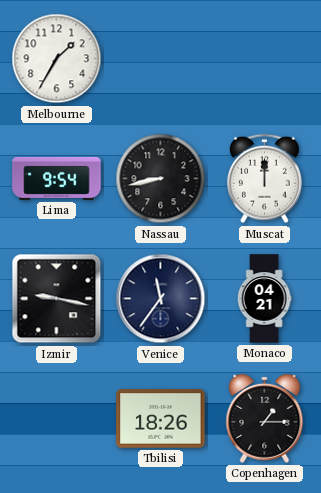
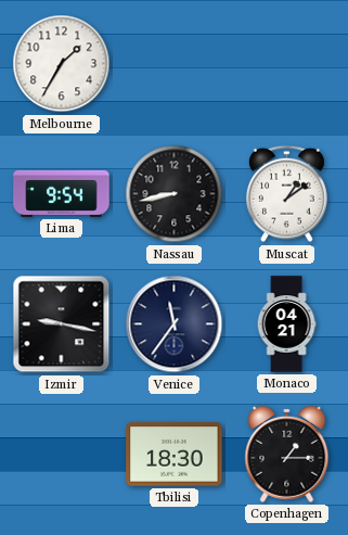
Muscat: 12:00 -> 1:09 (286, 194)
Tbilisi: 18:26 -> 18:30 (175, 455)
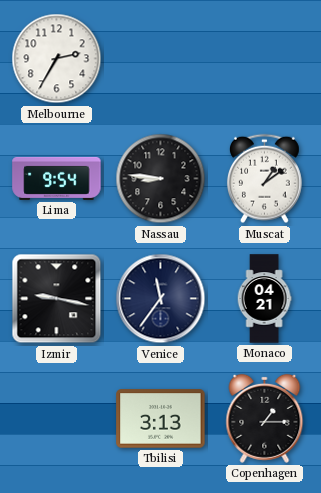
Melbourne: 1:35 -> 2:35 (57, 59)
Nassau: 8:43 -> 8:46 (161, 179)
Tbilisi: 18:30 -> 3:13 (161, 419)
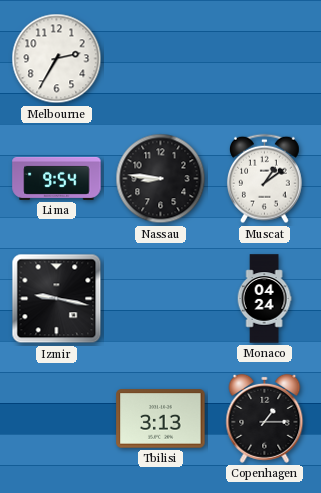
Venice: 11:36 -> none (161, 299)
Monaco: 04:21 -> 04:24 (264, 299)
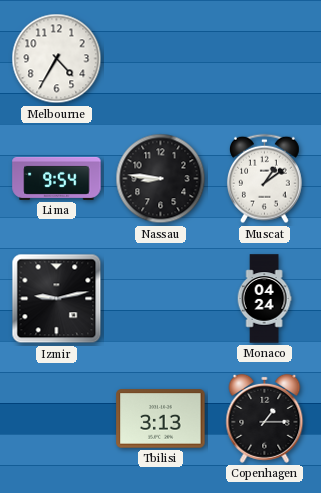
Melbourne: 2:35 -> 4:35 (57, 59)
Izmir: 9:17 -> 9:13 (57, 299)
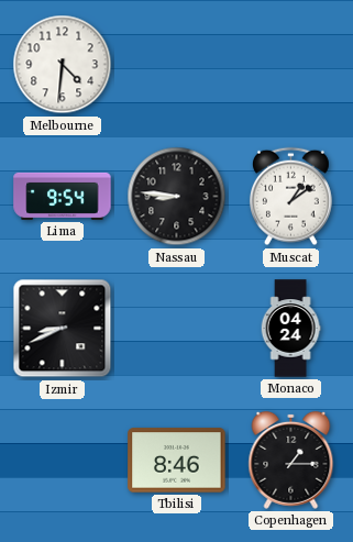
Melbourne: 4:35 -> 4:31 (63, 65)
Izmir: 9:13 -> 8:41 (63, 329)
Tbilisi: 3:13 -> 8:46 (177, 461)
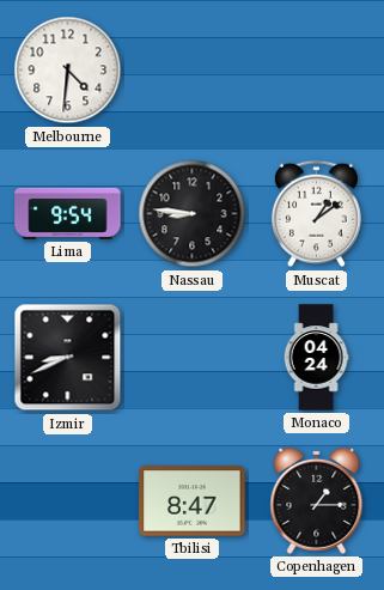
Tbilisi: 8:46 -> 8:47 (193, 501)
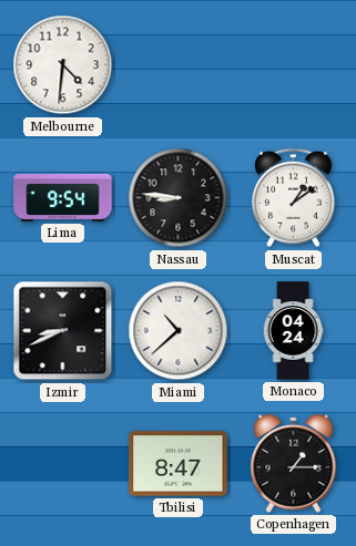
Miami: none -> 10:38 (179, 331)
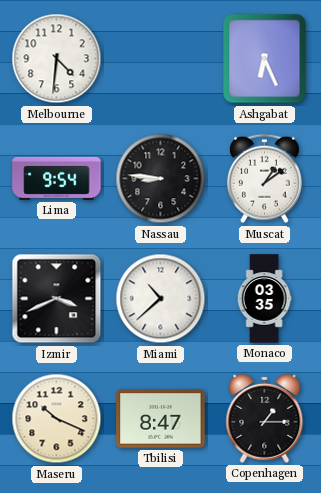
Ashgabat: none -> 6:26 (265, 59)
Izmir: 8:41 -> 3:41 (57, 299)
Monaco: 04:24 -> 03:35 (264, 299)
Maseru: none -> 10:19 (57, 419)
